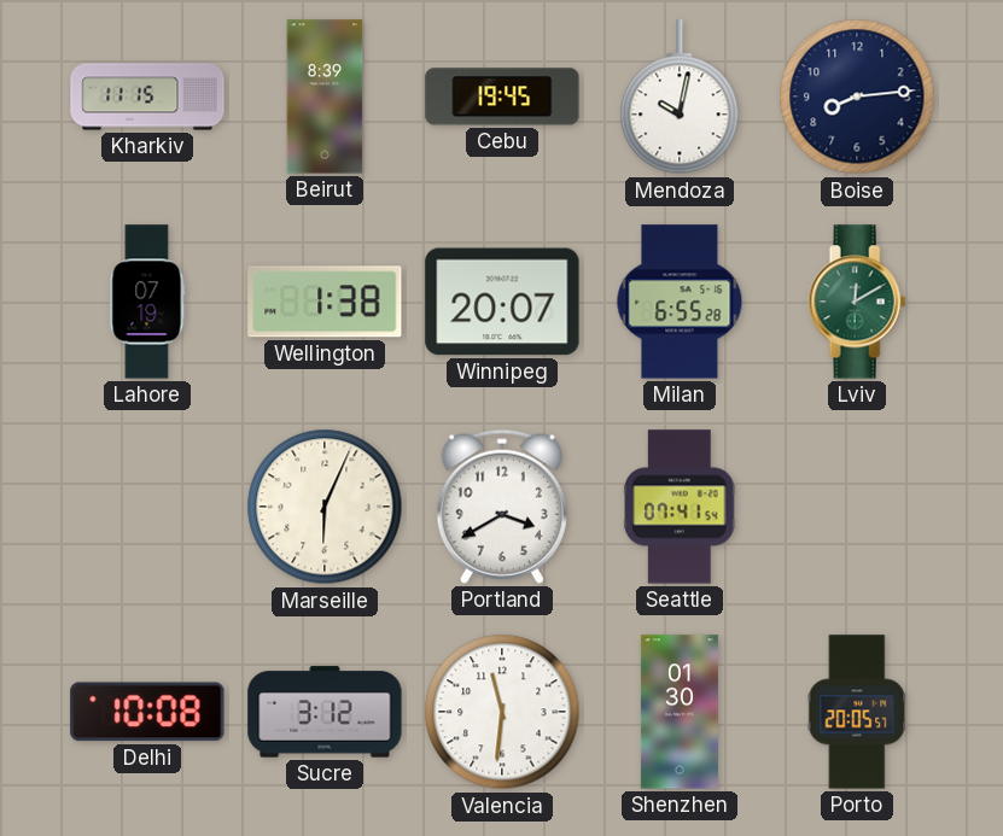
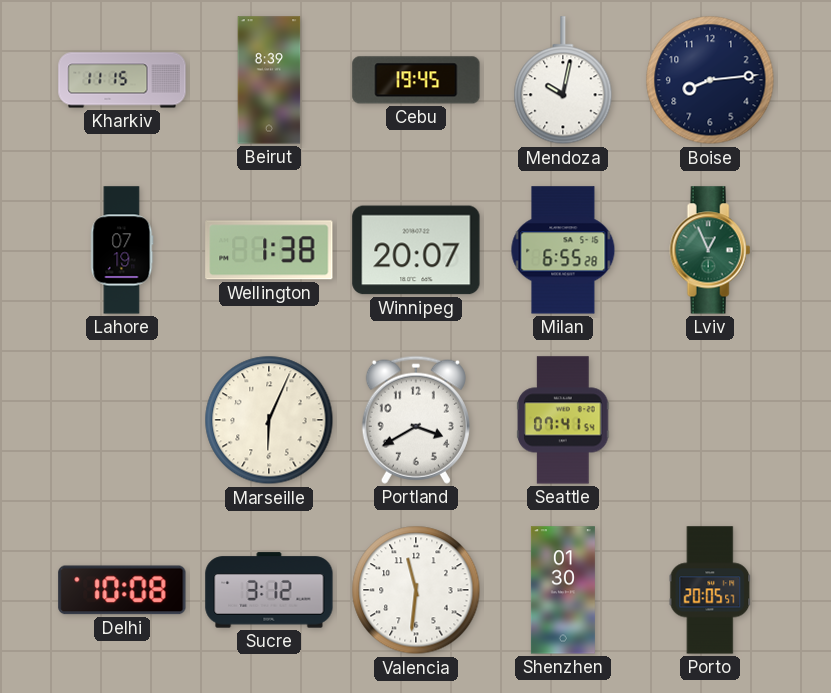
Lviv: 12:10 -> 12:56 (710, 250)
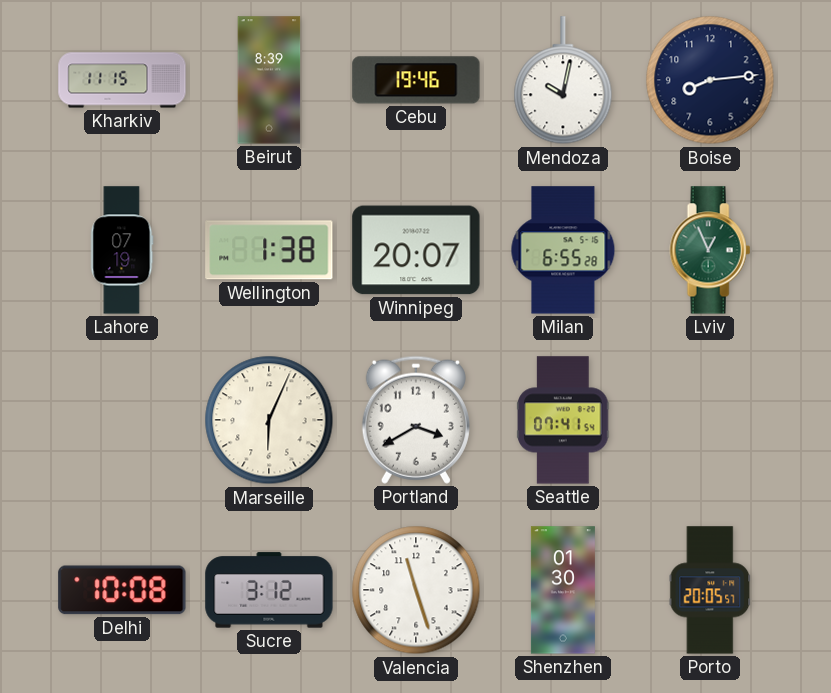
Cebu: 19:45 -> 19:46 (416, 80)
Valencia: 11:31 -> 11:27 (416, 590)
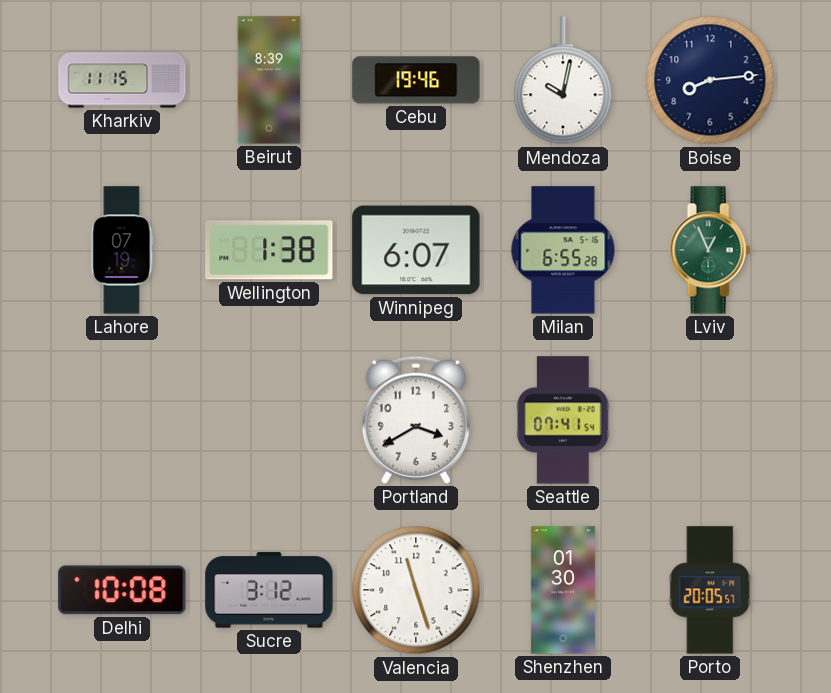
Winnipeg: 20:07 -> 6:07 (416, 250)
Marseille: 6:04 -> none (269, 420)
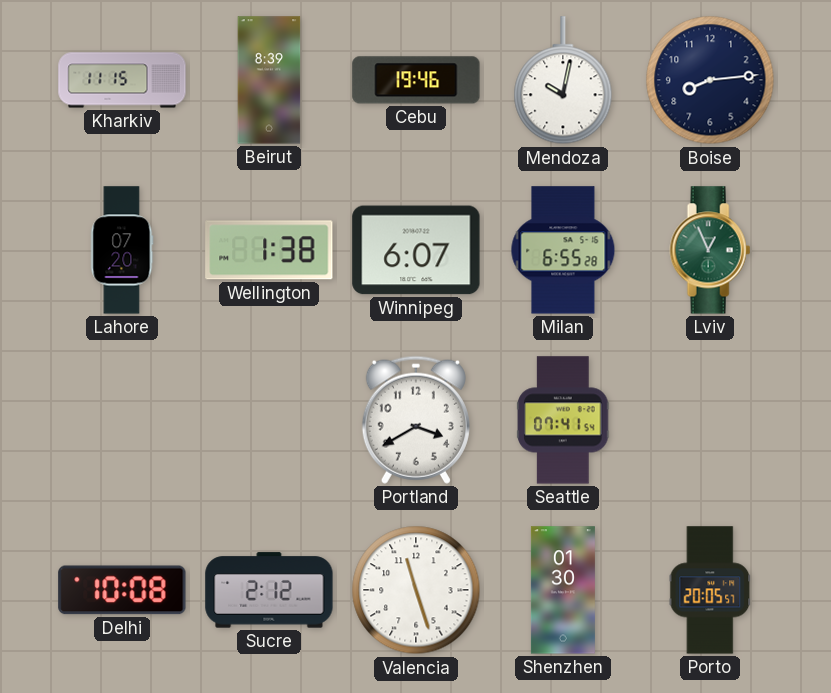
Lahore: 07:19 -> 07:20 (122, 250)
Sucre: 3:12 -> 2:12 (269, 590)
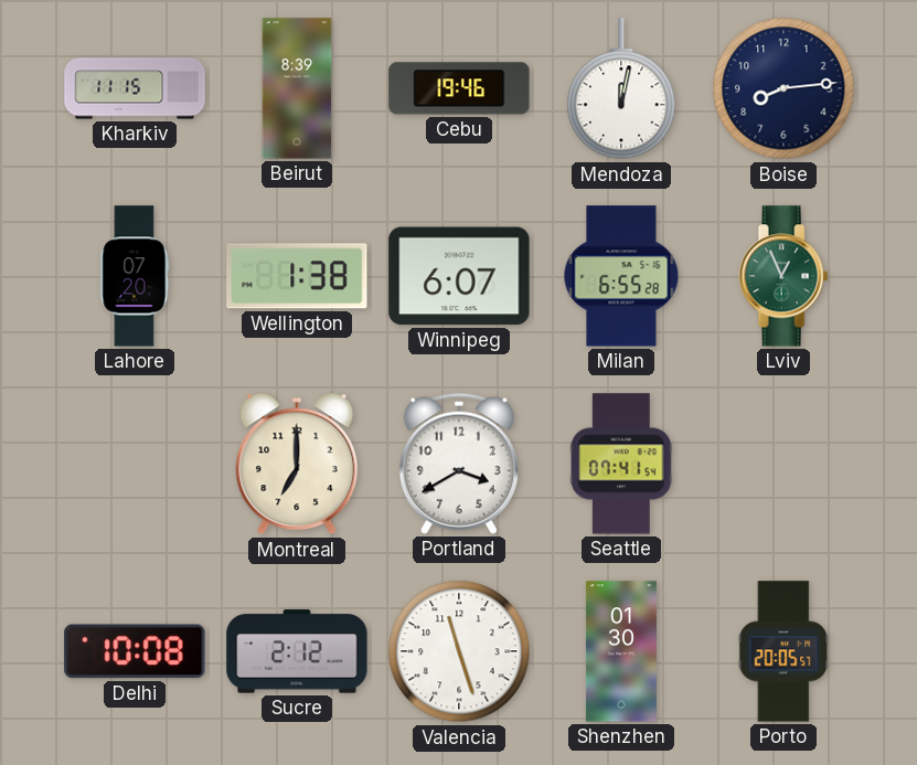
Mendoza: 10:02 -> 12:02 (621, 89)
Montreal: none -> 7:00 (297, 464)
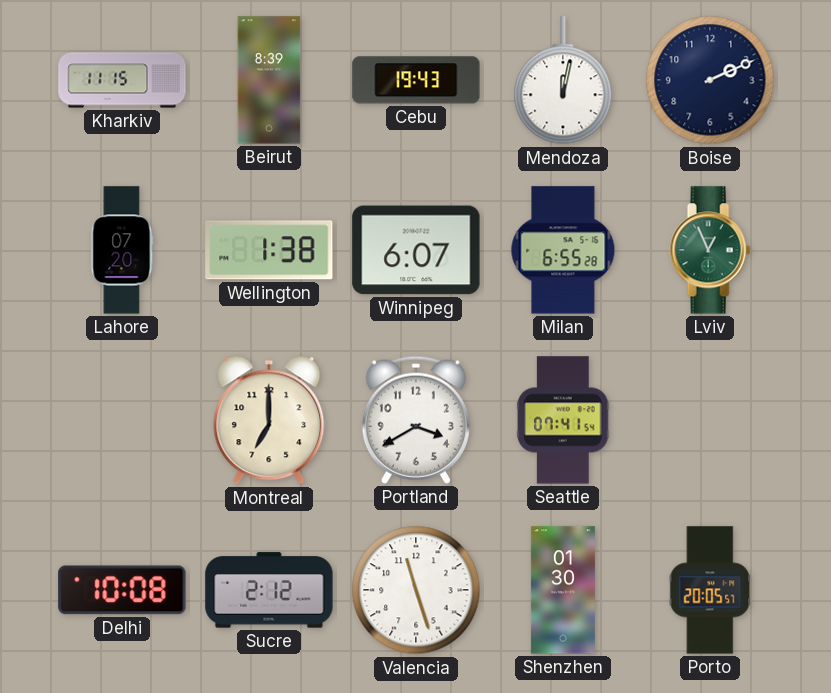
Cebu: 19:46 -> 19:43 (416, 80)
Boise: 8:14 -> 2:11 (710, 80)
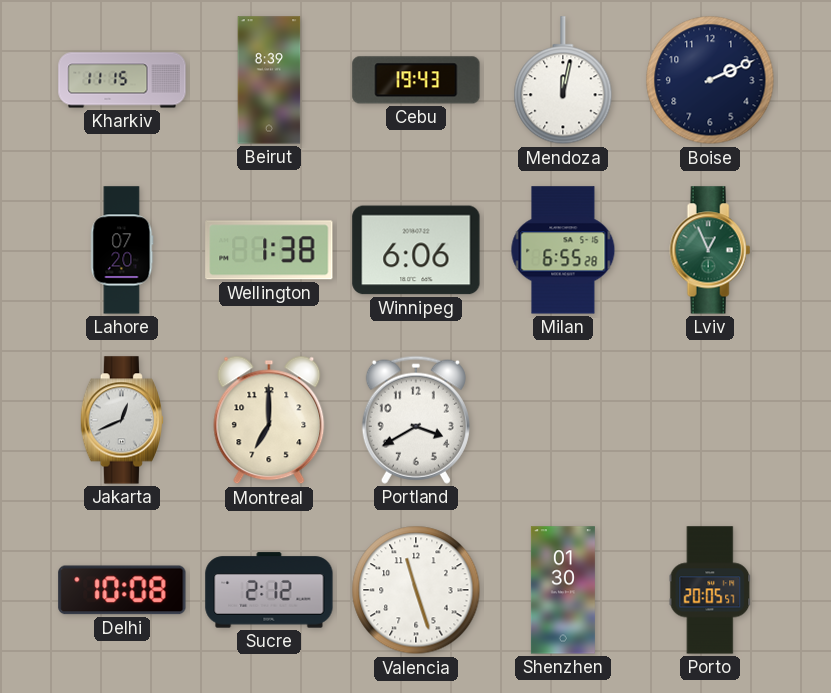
Winnipeg: 6:07 -> 6:06 (416, 250)
Jakarta: none -> 12:41 (121, 420)
Seattle: 07:41 -> none (563, 420)
